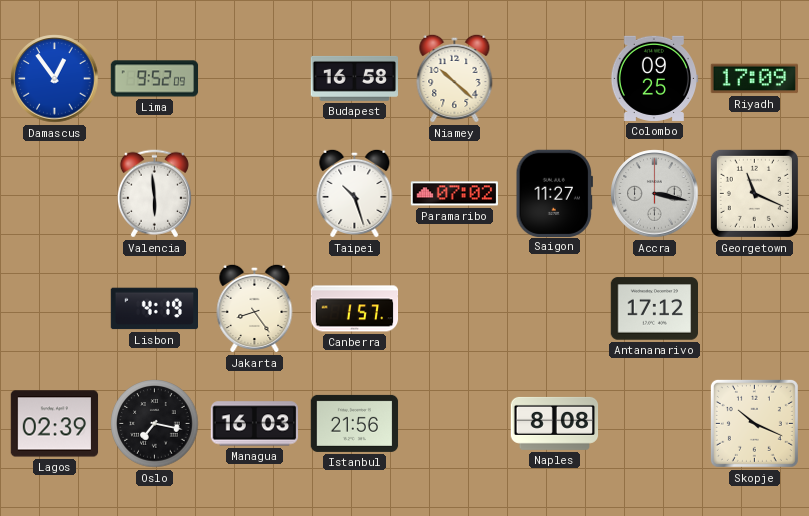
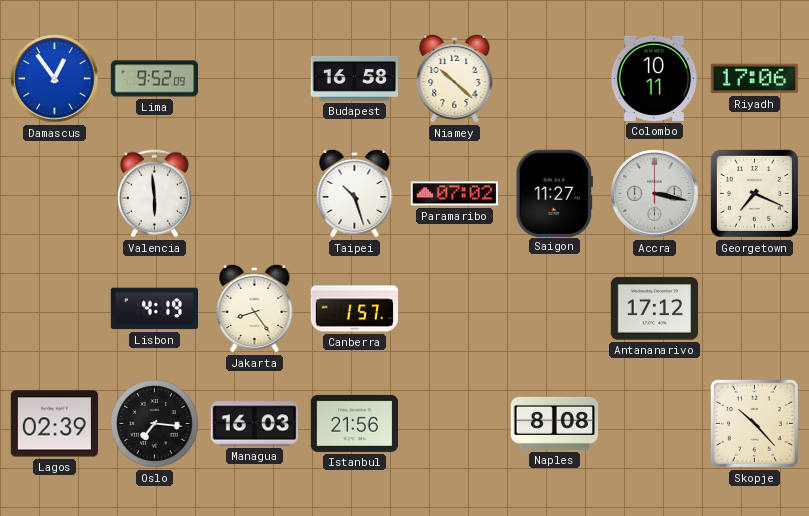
Colombo: 09:25 -> 10:11 (654, 78)
Riyadh: 17:09 -> 17:06 (755, 79)
Georgetown: 11:19 -> 7:19 (754, 193)
Oslo: 7:17 -> 7:16 (155, 424)
Skopje: 10:19 -> 10:23 (754, 423)
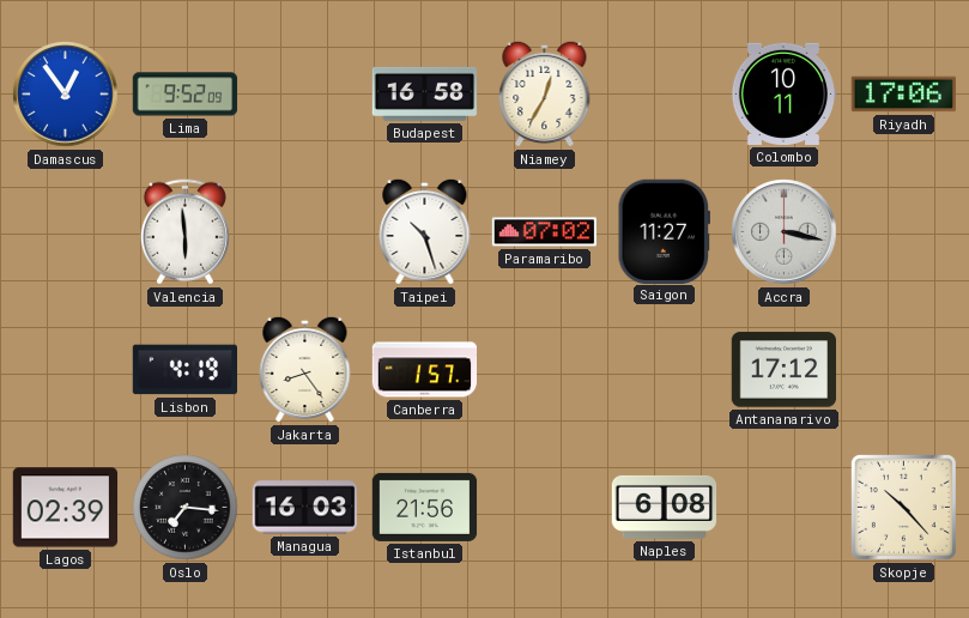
Niamey: 10:22 -> 12:35 (545, 93)
Georgetown: 7:19 -> none (754, 193)
Naples: 8:08 -> 6:08 (665, 507)
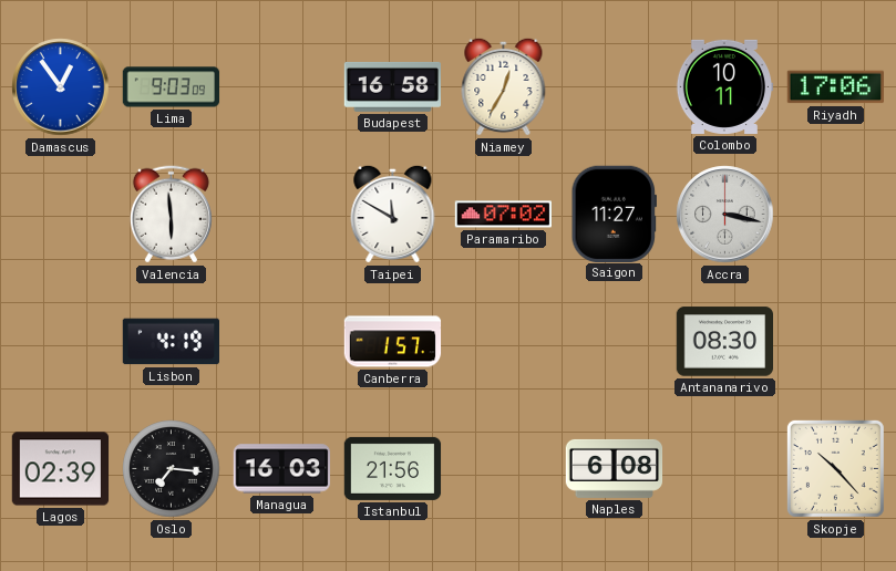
Lima: 9:52 -> 9:03 (172, 87)
Taipei: 10:27 -> 11:50 (393, 214)
Jakarta: 8:24 -> none (305, 369)
Antananarivo: 17:12 -> 08:30 (724, 342)
